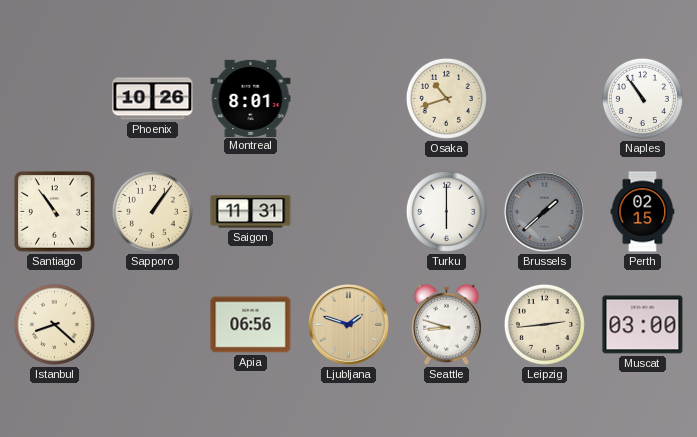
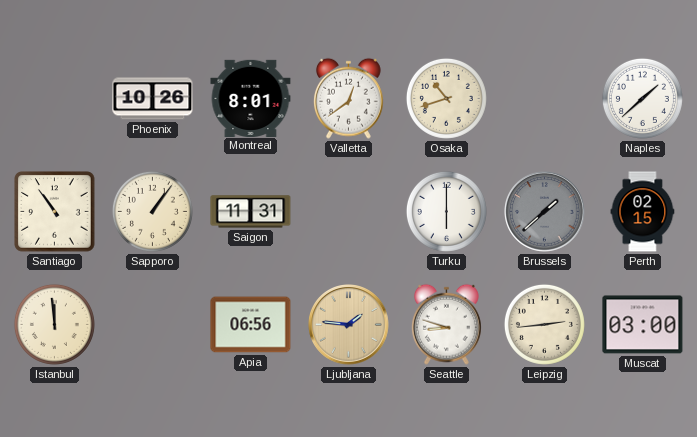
Valletta: none -> 12:39 (348, 98)
Naples: 10:54 -> 1:38 (642, 98)
Istanbul: 8:22 -> 11:59 (54, 324)
Ljubljana: 1:48 -> 1:46 (349, 325)
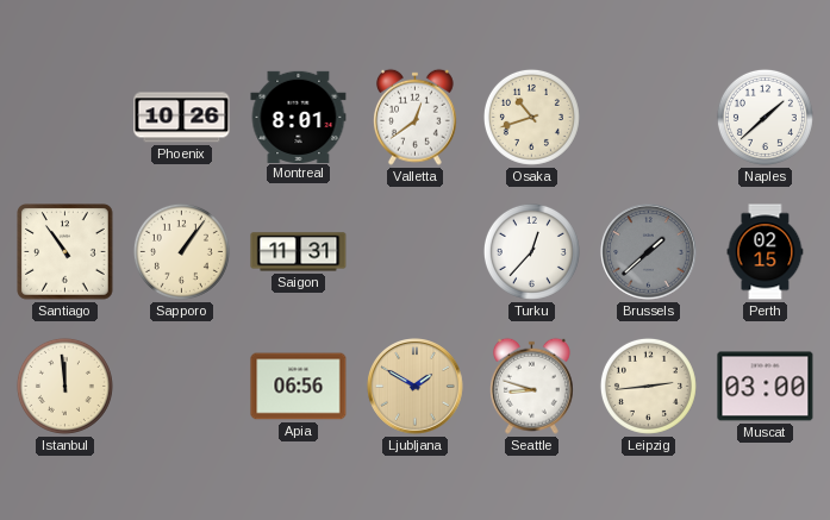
Turku: 6:00 -> 12:37 (531, 251)
Ljubljana: 1:46 -> 1:50 (416, 387)
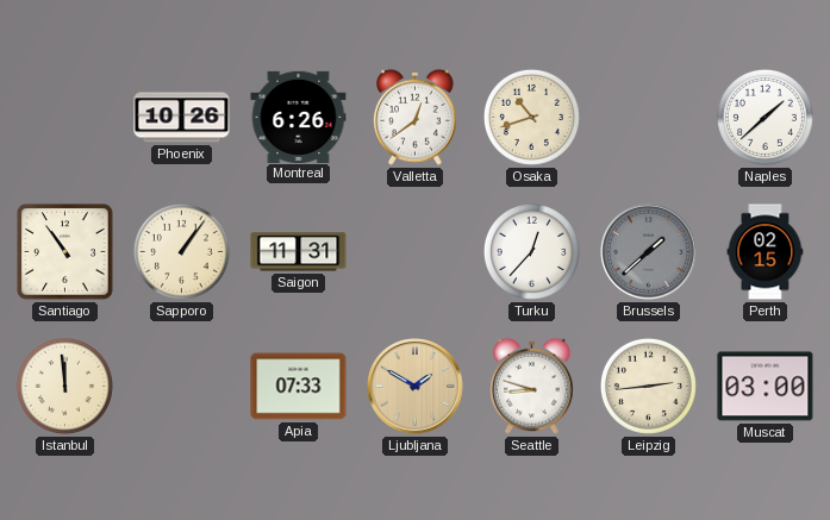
Montreal: 8:01 -> 6:26 (299, 117)
Apia: 06:56 -> 07:33 (299, 387)
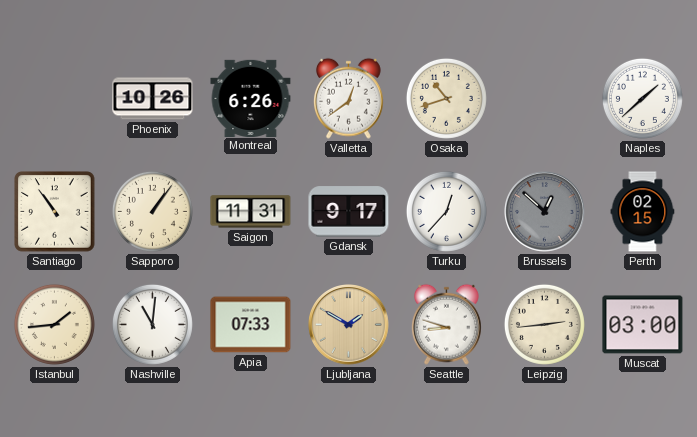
Gdansk: none -> 9:17 (349, 212)
Brussels: 1:38 -> 12:52 (545, 212)
Istanbul: 11:59 -> 1:44 (54, 324)
Nashville: none -> 11:01 (152, 324)
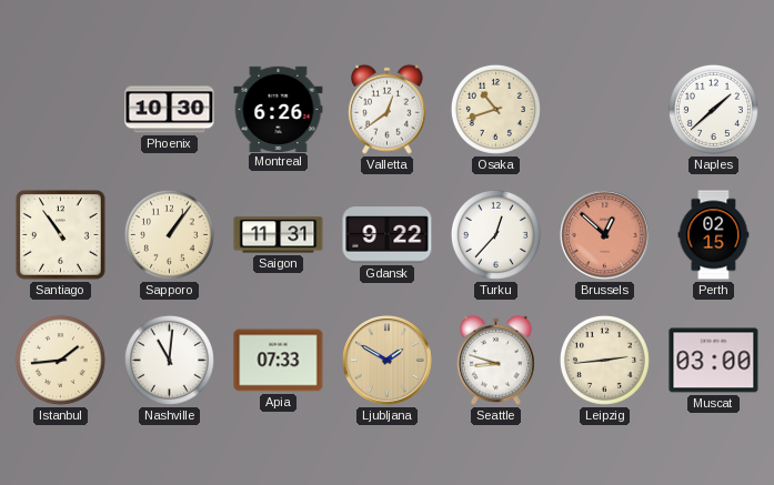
Phoenix: 10:26 -> 10:30 (170, 110)
Gdansk: 9:17 -> 9:22 (388, 235)
Brussels dial: grey -> salmon (605, 235)
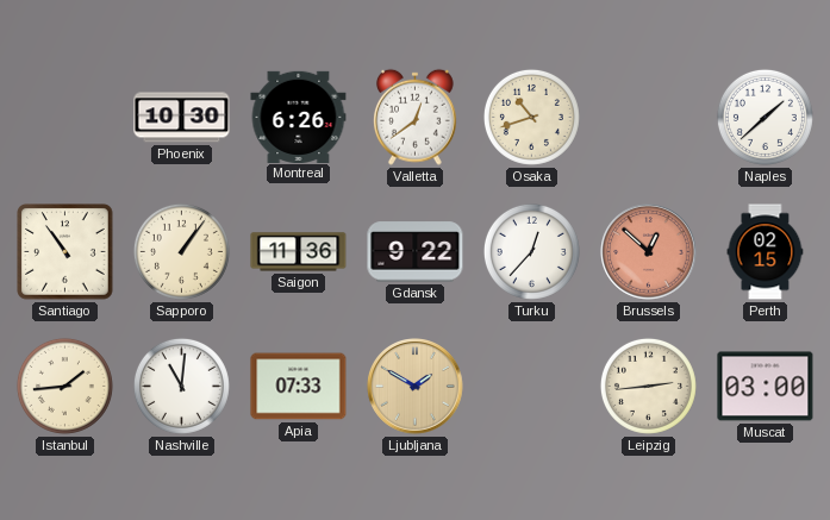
Saigon: 11:31 -> 11:36 (299, 252)
Seattle: 8:48 -> none (495, 360)
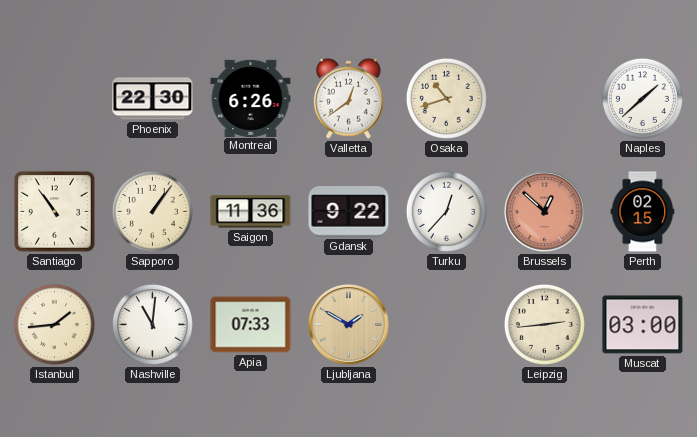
Phoenix: 10:30 -> 22:30 (153, 99)
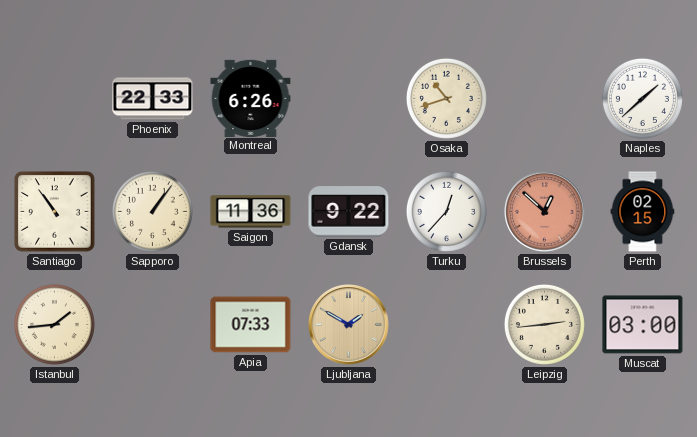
Phoenix: 22:30 -> 22:33 (153, 99)
Valletta: 12:39 -> none (348, 98)
Nashville: 11:01 -> none (152, 324)
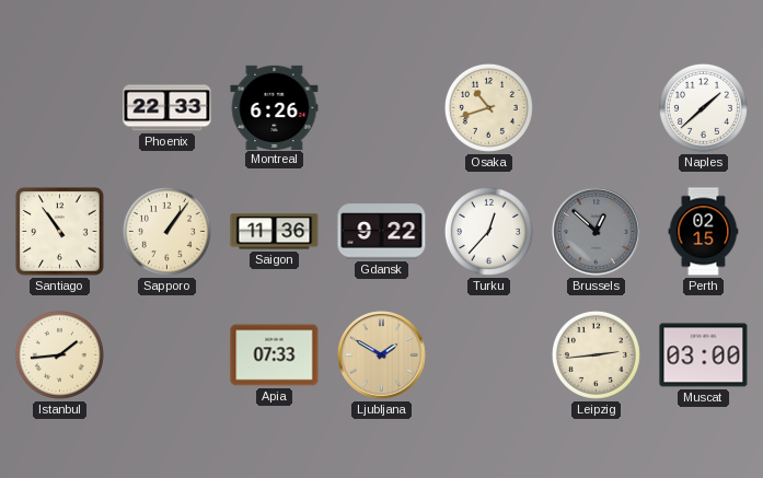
Brussels dial: salmon -> grey (597, 232)
